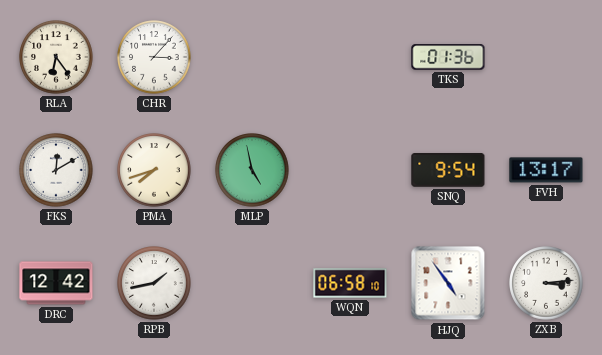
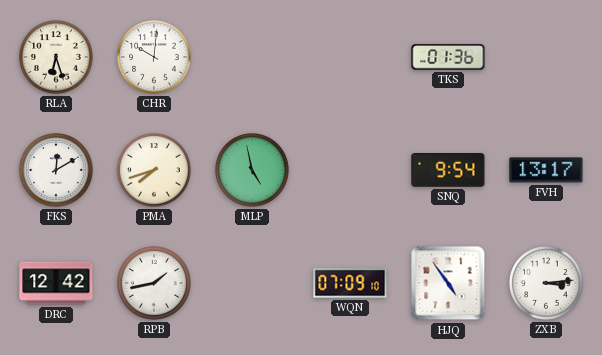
RLA: 6:24 -> 6:27 (56, 57)
CHR: 3:07 -> 10:01 (154, 57)
WQN: 06:58 -> 07:09 (350, 283)
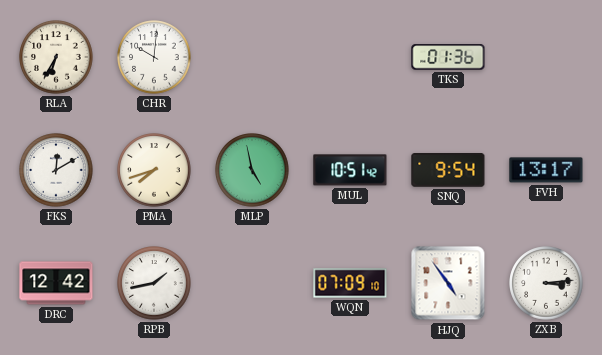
RLA: 6:27 -> 6:35 (56, 57)
MUL: none -> 10:51 (350, 170)
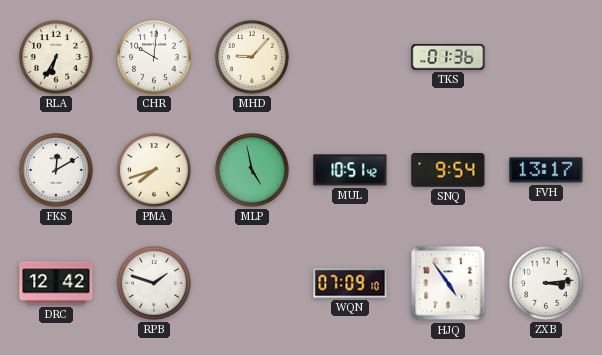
MHD: none -> 9:07 (252, 57)
RPB: 1:43 -> 1:48 (154, 283)
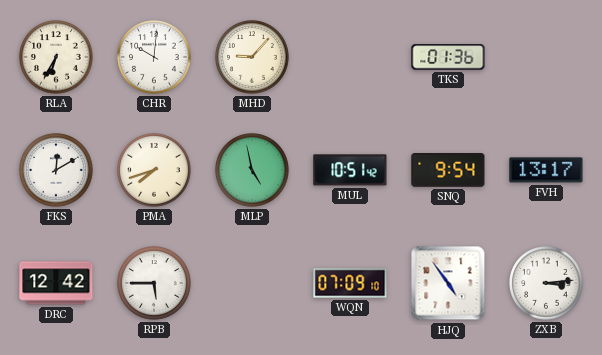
RPB: 1:48 -> 5:45 (154, 283)
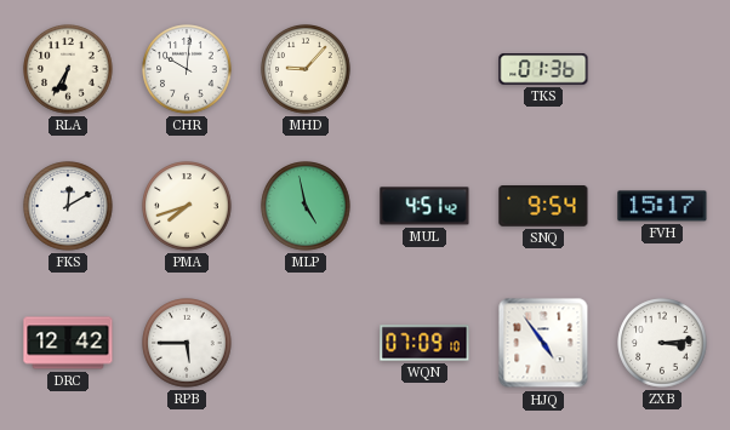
MUL: 10:51 -> 4:51 (424, 206)
FVH: 13:17 -> 15:17 (662, 206)
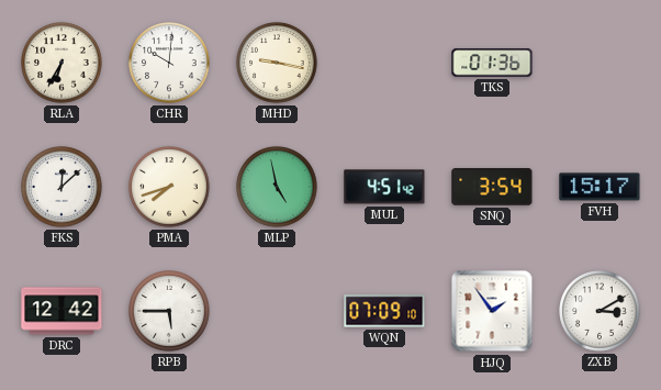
MHD: 9:07 -> 9:17 (277, 63)
FKS: 12:10 -> 12:08 (61, 187)
SNQ: 9:54 -> 3:54 (492, 188)
HJQ: 4:54 -> 1:54 (492, 311)
ZXB: 3:14 -> 3:10 (600, 311)
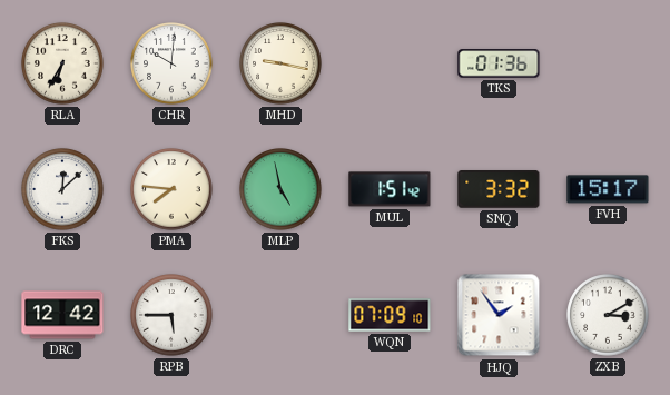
PMA: 7:42 -> 7:46 (171, 189)
MUL: 4:51 -> 1:51 (390, 189)
SNQ: 3:54 -> 3:32 (499, 190)
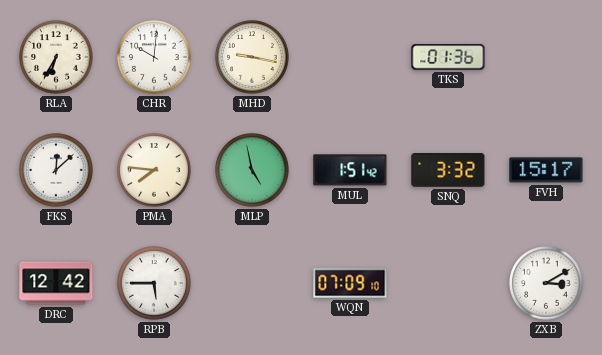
HJQ: 1:54 -> none (499, 315)
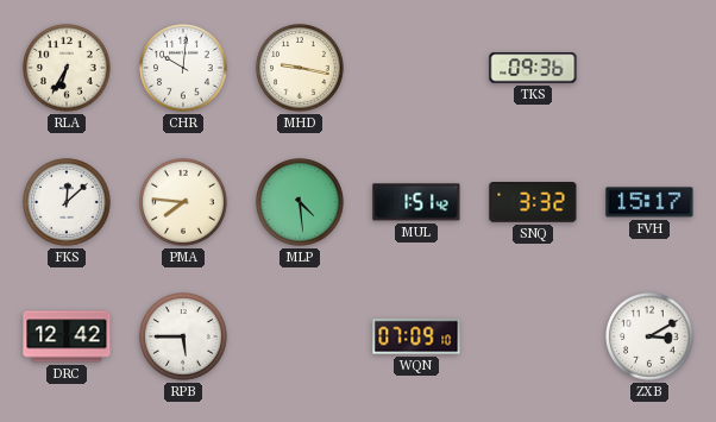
TKS: 01:36 -> 09:36 (533, 68)
MLP: 4:58 -> 4:29 (300, 202)
